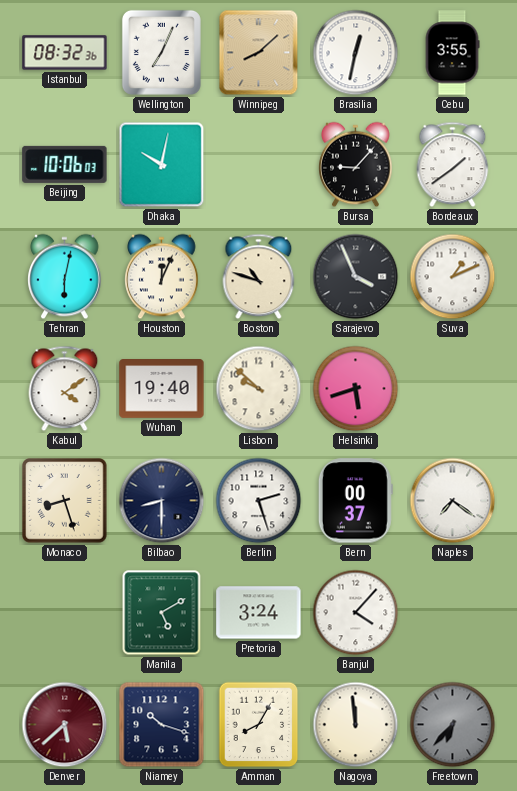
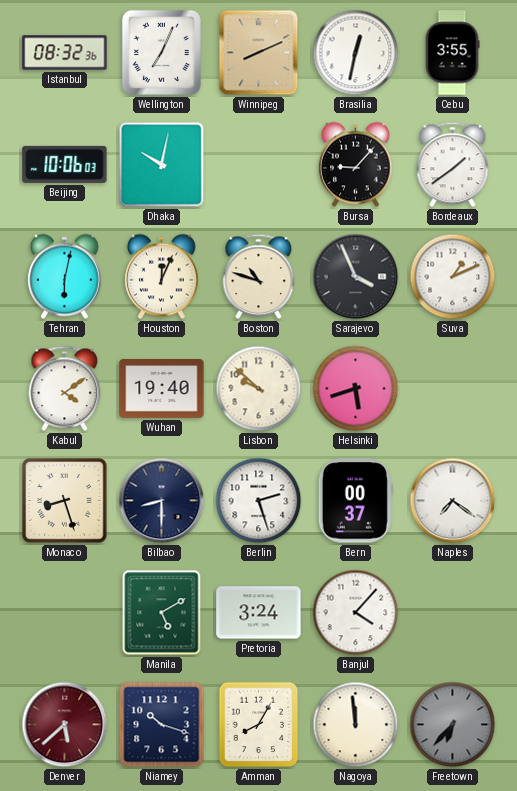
Winnipeg: 8:08 -> 8:11 (259, 53)
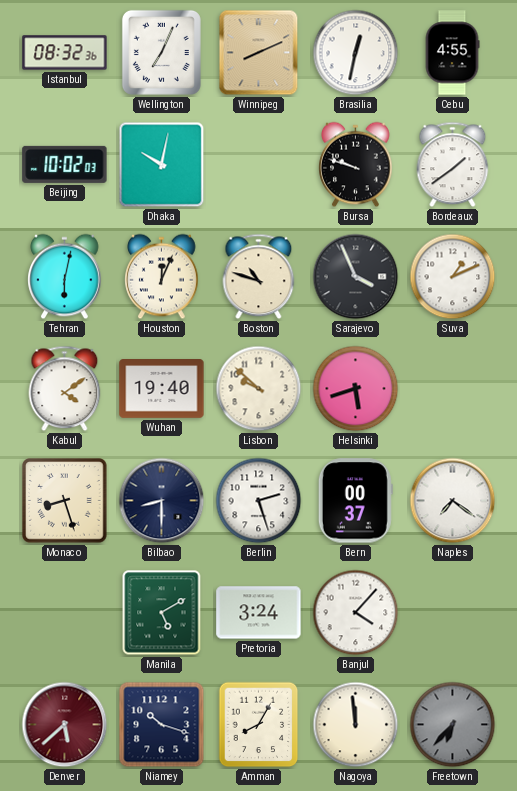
Cebu: 3:55 -> 4:55 (452, 53)
Beijing: 10:06 -> 10:02 (65, 164)
Bursa: 9:07 -> 9:48 (356, 165)
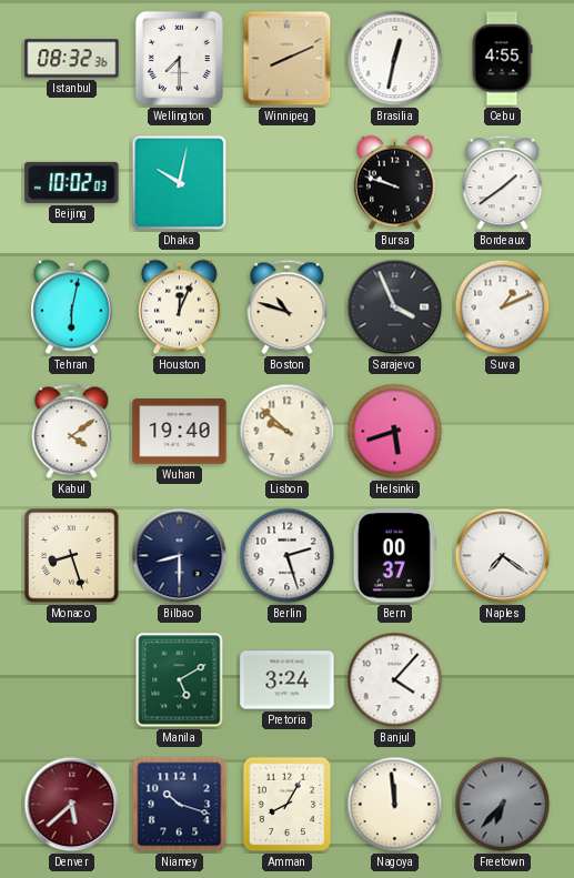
Wellington: 7:04 -> 7:30 (179, 58)
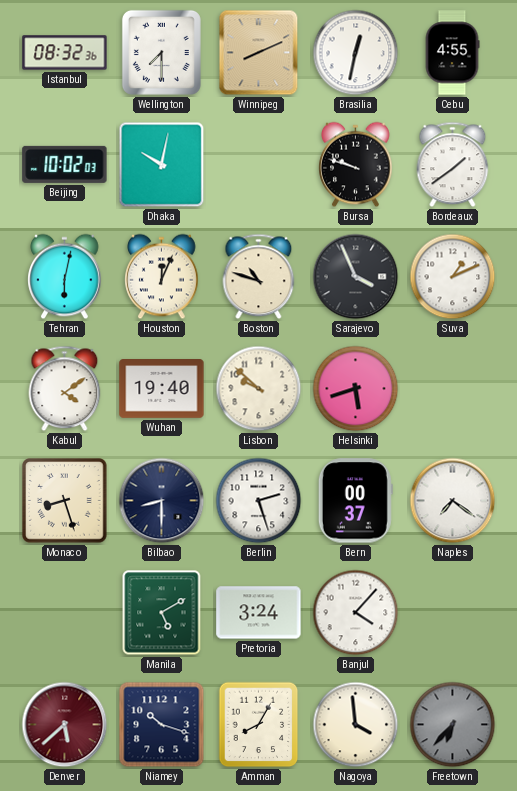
Nagoya: 11:59 -> 3:59 (356, 725)
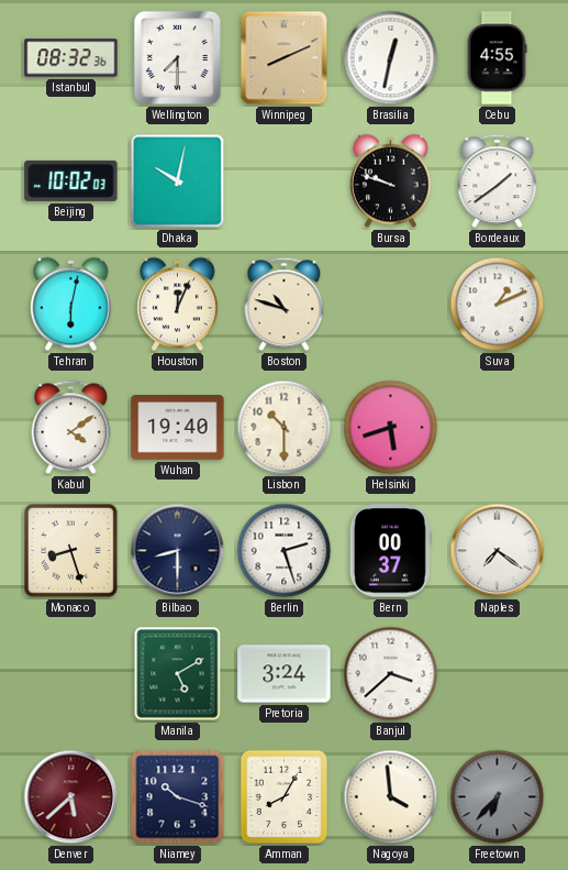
Sarajevo: 3:56 -> none (356, 277)
Lisbon: 9:52 -> 10:30 (285, 428)
Banjul: 4:07 -> 3:38 (391, 674)
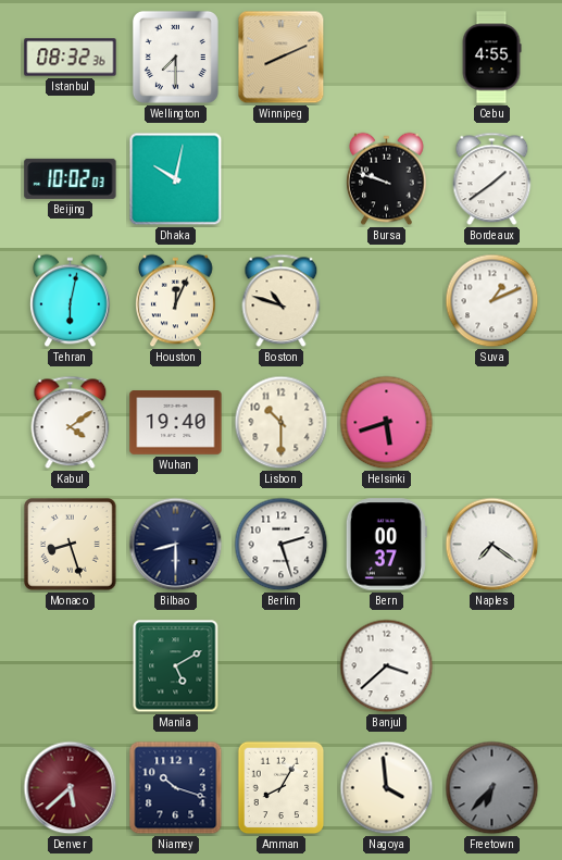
Brasilia: 12:32 -> none (391, 58)
Pretoria: 3:24 -> none (285, 674)
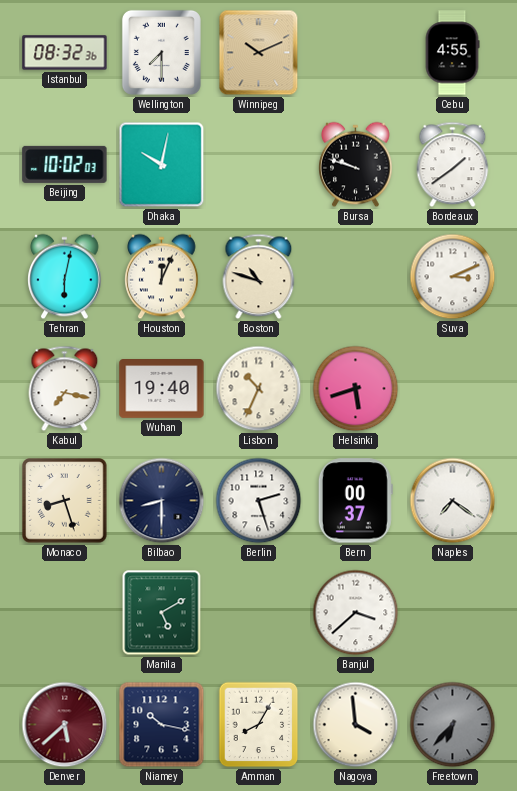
Winnipeg: 8:11 -> 10:11 (259, 53)
Suva: 1:11 -> 3:11 (453, 277)
Kabul: 4:09 -> 7:17 (65, 389)
Lisbon: 10:30 -> 10:34 (259, 389)
Niamey: 10:18 -> 10:17 (162, 725)
